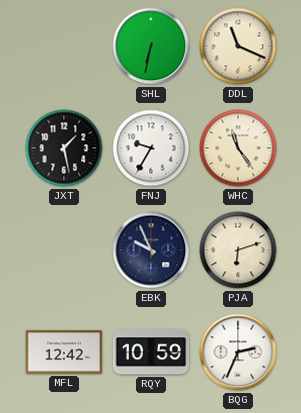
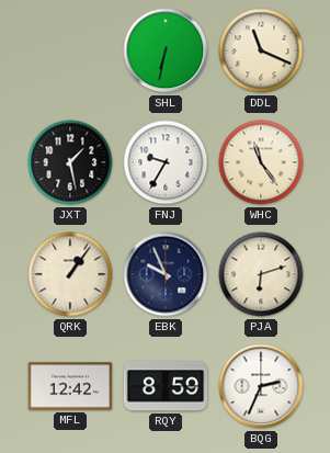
QRK: none -> 1:06 (70, 274)
RQY: 10:59 -> 8:59 (166, 386)
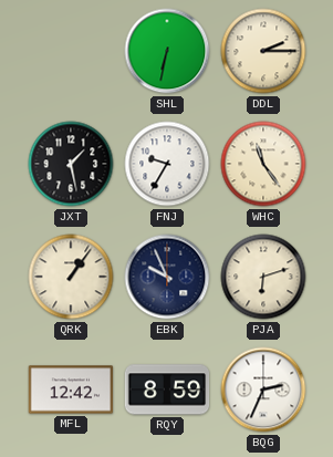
DDL: 11:19 -> 2:15 (263, 51)
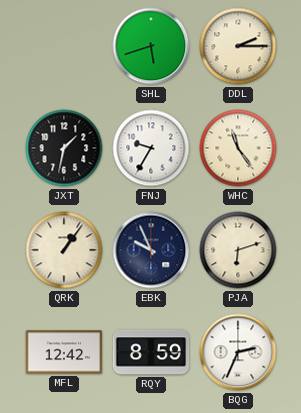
SHL: 6:32 -> 5:42 (151, 46)
JXT: 1:28 -> 1:32 (64, 148)
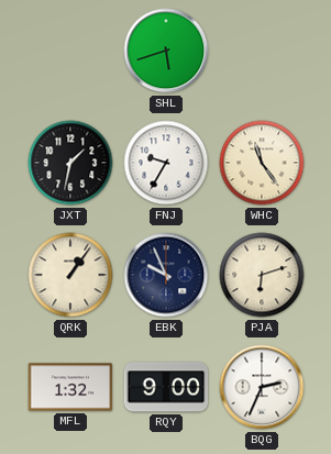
DDL: 2:15 -> none (238, 46)
MFL: 12:42 -> 1:32 (70, 387)
RQY: 8:59 -> 9:00 (166, 387)
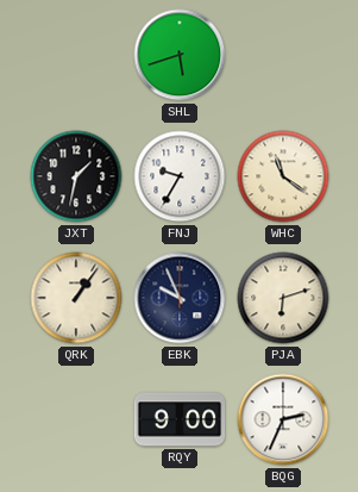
WHC: 11:24 -> 11:21 (283, 176)
MFL: 1:32 -> none (70, 387)
